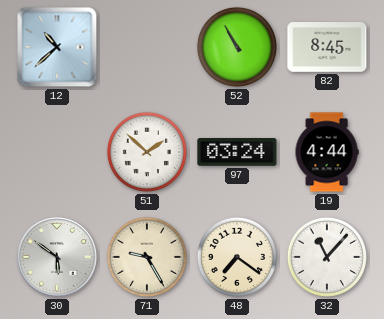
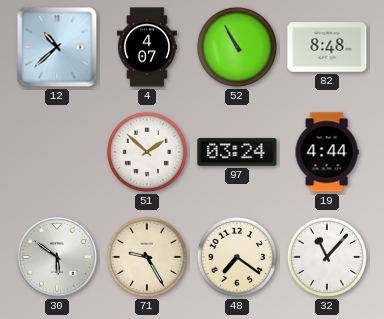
4: none -> 4:07 (147, 47)
82: 8:45 -> 8:48 (327, 48)
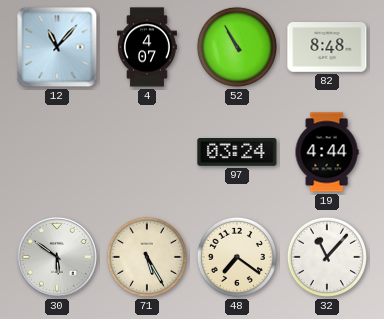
12: 10:38 -> 11:07 (57, 47)
51: 1:52 -> none (147, 152)
71: 9:25 -> 5:25 (147, 257)
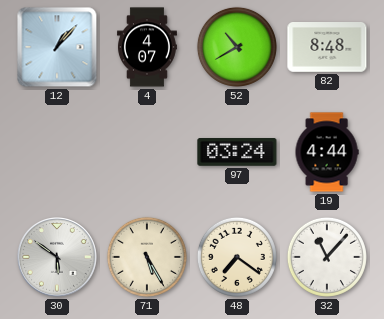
12: 11:07 -> 1:07 (57, 47)
52: 10:55 -> 10:40 (237, 47)
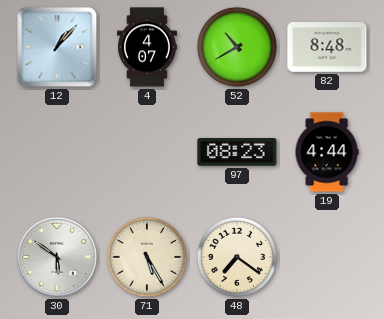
97: 03:24 -> 08:23 (237, 153)
32: 11:07 -> none (327, 257)
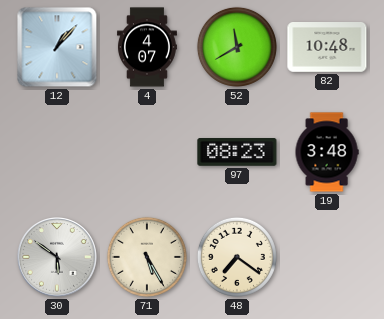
52: 10:40 -> 11:40 (237, 47)
82: 8:48 -> 10:48 (327, 48)
19: 4:44 -> 3:48 (327, 152)
